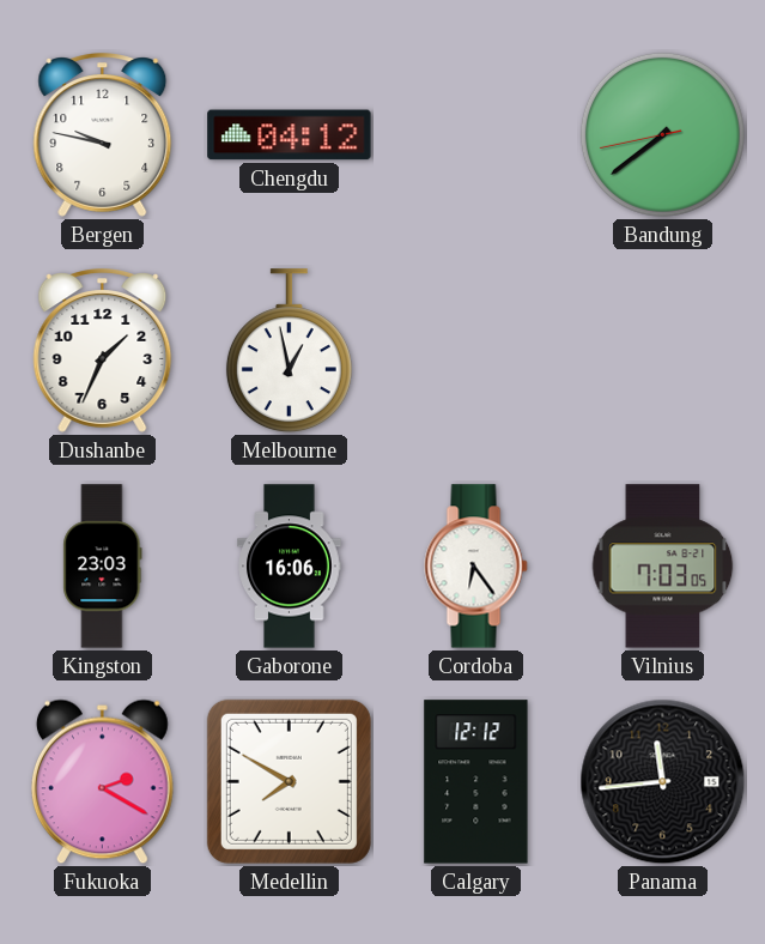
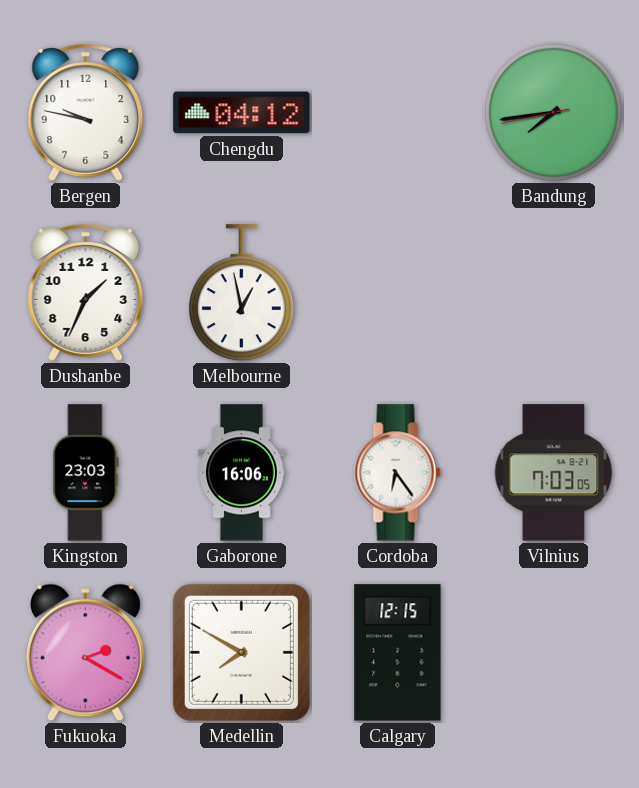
Bandung: 7:38 -> 7:43 (553, 112)
Calgary: 12:12 -> 12:15 (398, 653)
Panama: 11:44 -> none (663, 782)
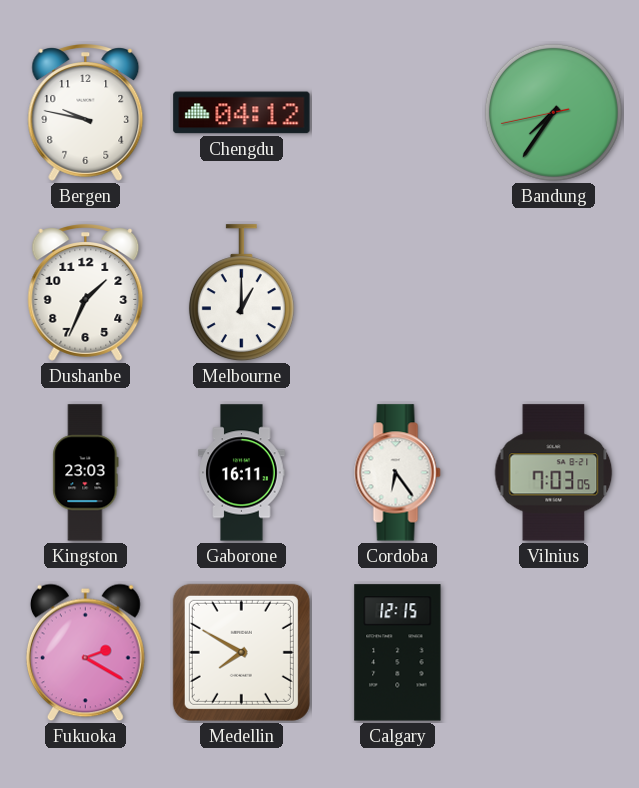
Bandung: 7:43 -> 7:35 (553, 112)
Melbourne: 12:58 -> 1:00 (241, 293)
Gaborone: 16:06 -> 16:11 (242, 473)
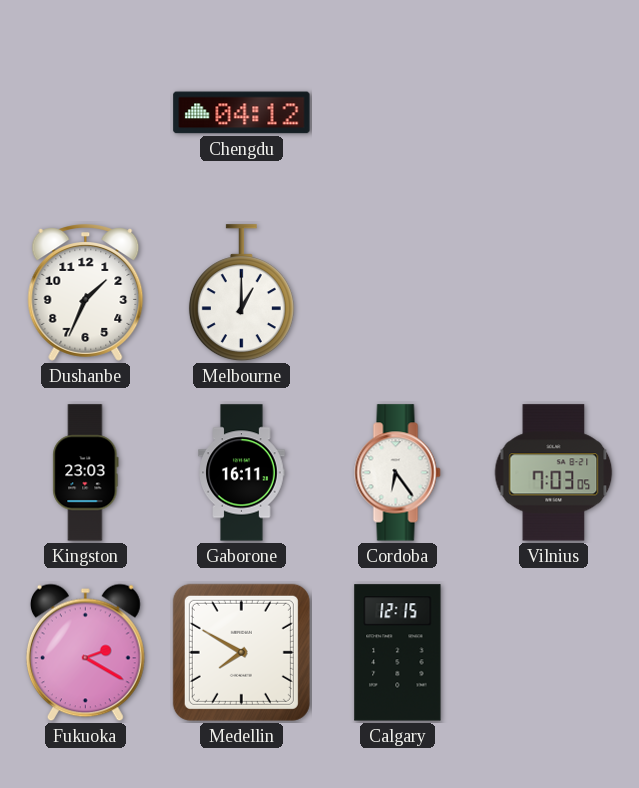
Bergen: 9:47 -> none (86, 113)
Bandung: 7:35 -> none (553, 112)
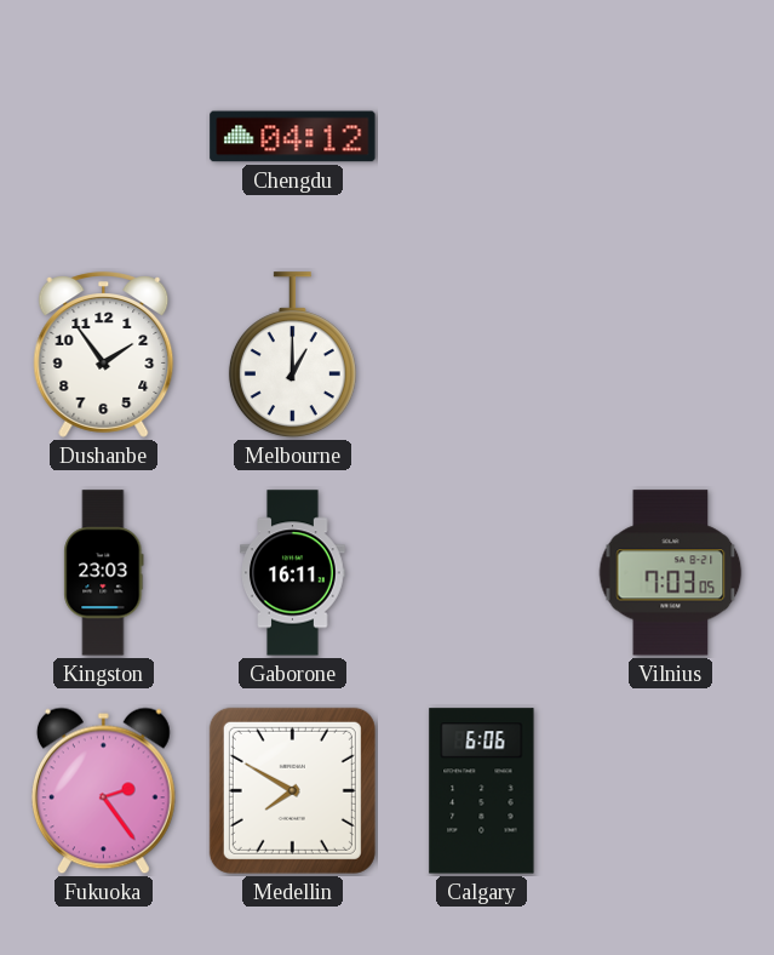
Dushanbe: 1:34 -> 1:54 (104, 355)
Cordoba: 6:24 -> none (398, 473)
Fukuoka: 2:20 -> 2:24 (103, 791)
Calgary: 12:15 -> 6:06 (482, 791)
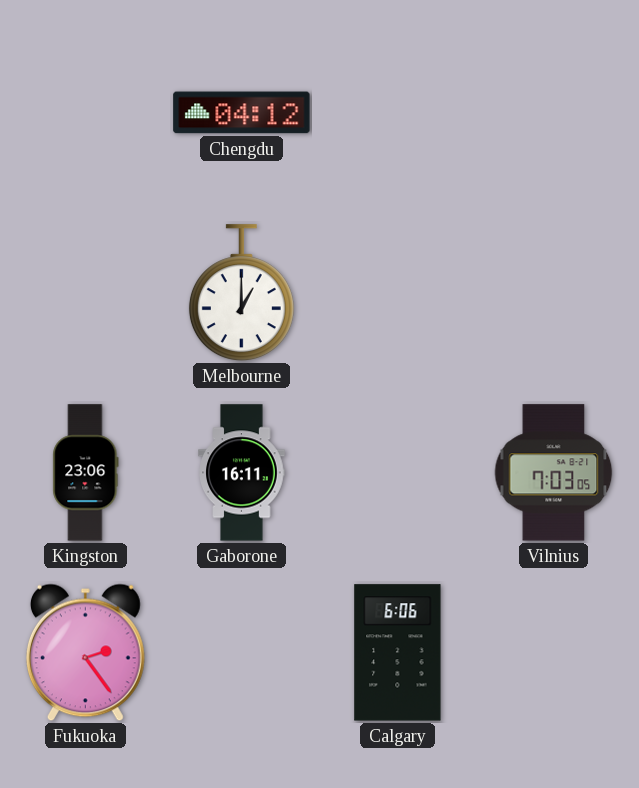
Dushanbe: 1:54 -> none (104, 355)
Kingston: 23:03 -> 23:06 (86, 473)
Medellin: 7:50 -> none (292, 790)
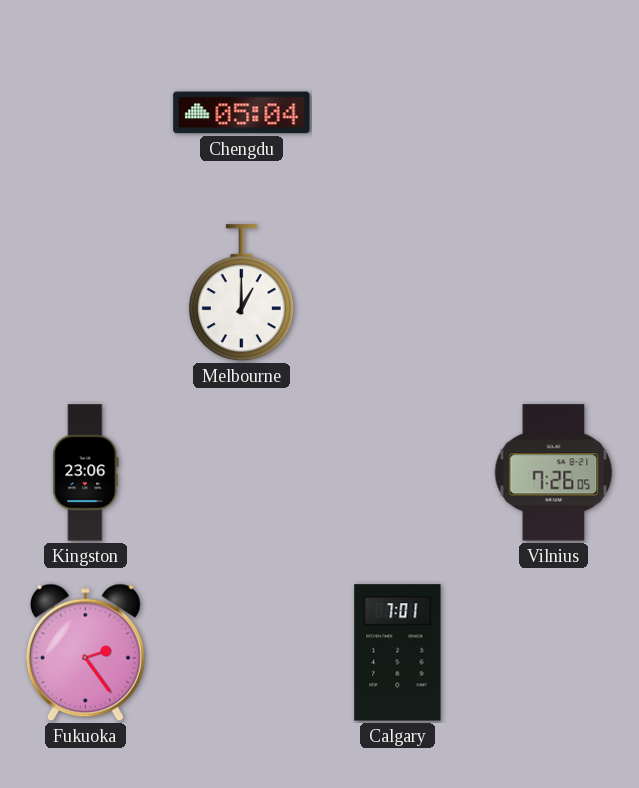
Chengdu: 04:12 -> 05:04 (242, 113)
Gaborone: 16:11 -> none (242, 473)
Vilnius: 7:03 -> 7:26 (554, 473)
Calgary: 6:06 -> 7:01 (398, 653)
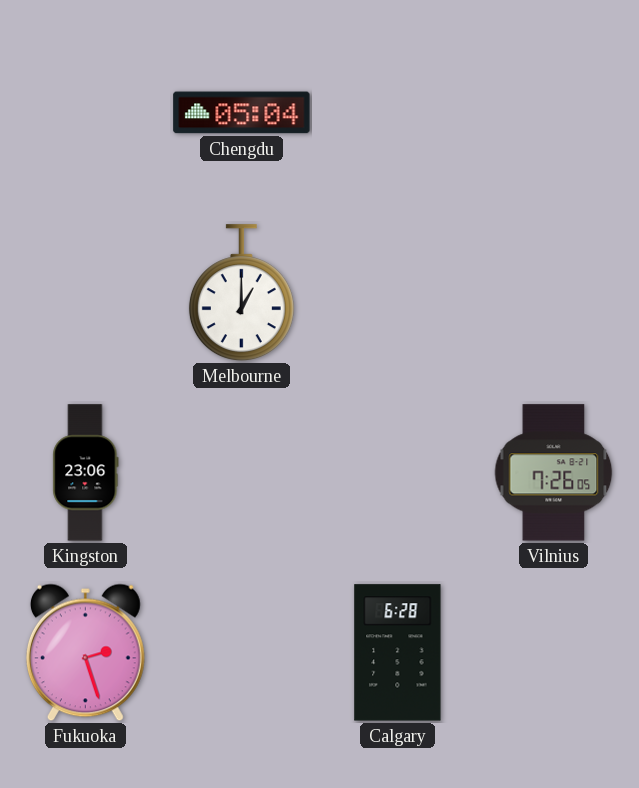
Fukuoka: 2:24 -> 2:27 (85, 653)
Calgary: 7:01 -> 6:28 (398, 653)
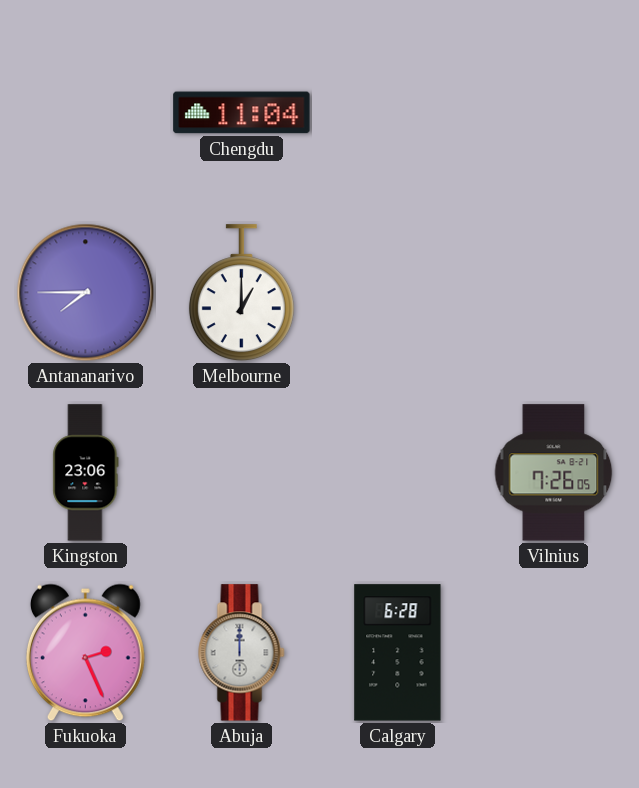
Chengdu: 05:04 -> 11:04 (242, 113)
Antananarivo: none -> 7:45 (86, 293)
Fukuoka: 2:27 -> 2:26 (85, 653)
Abuja: none -> 12:00 (242, 653)
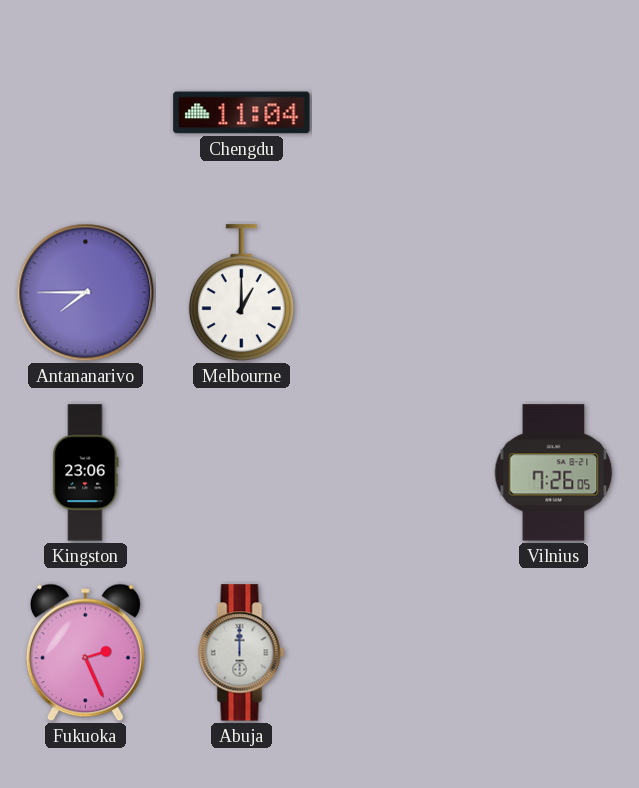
Calgary: 6:28 -> none (398, 653)
